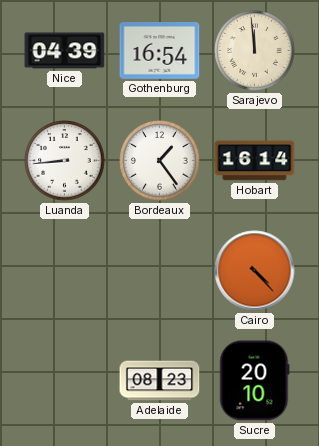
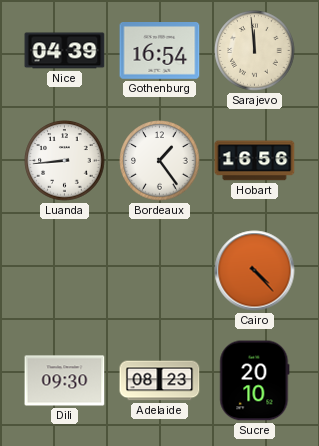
Hobart: 16:14 -> 16:56 (255, 161)
Dili: none -> 09:30 (65, 381)
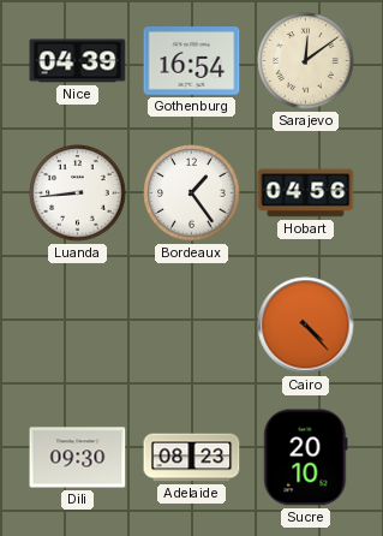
Sarajevo: 11:59 -> 12:09 (306, 61)
Hobart: 16:56 -> 04:56 (306, 193)
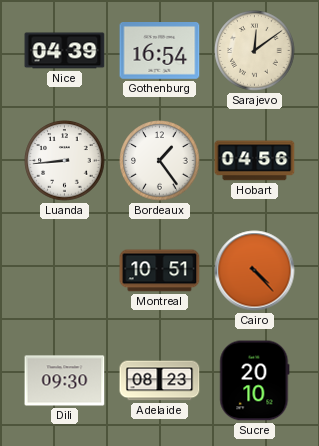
Montreal: none -> 10:51 (160, 271)
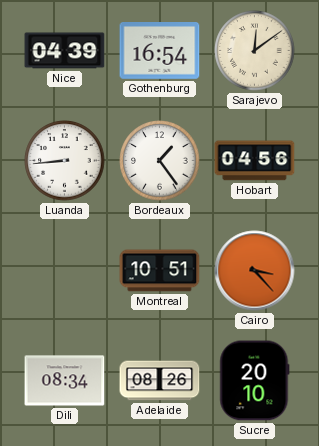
Cairo: 4:23 -> 3:23 (255, 271)
Dili: 09:30 -> 08:34 (65, 381)
Adelaide: 08:23 -> 08:26 (160, 381)
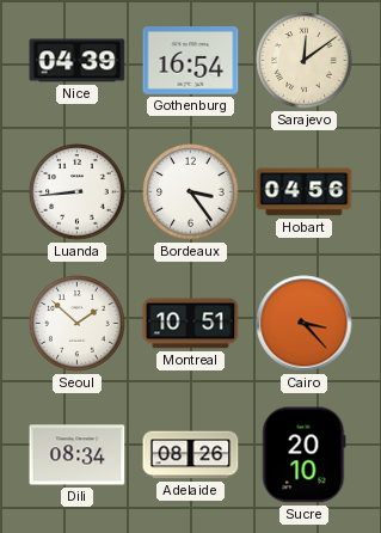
Bordeaux: 1:24 -> 3:24 (191, 192)
Seoul: none -> 1:52 (78, 324)
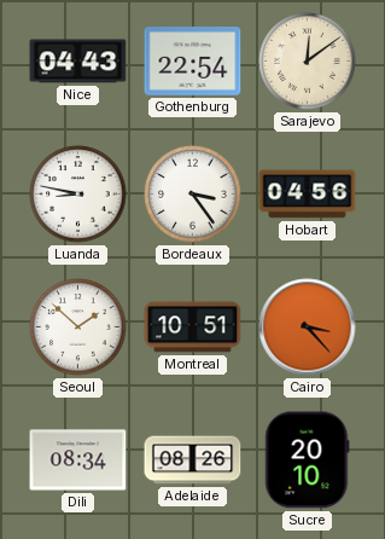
Nice: 04:39 -> 04:43 (78, 62)
Gothenburg: 16:54 -> 22:54 (193, 62)
Luanda: 8:44 -> 8:47 (78, 195)
